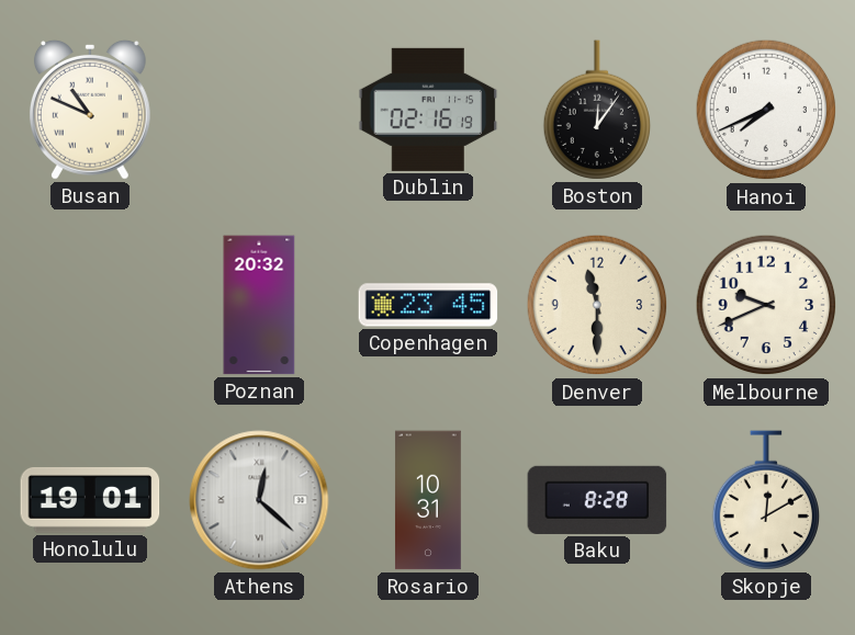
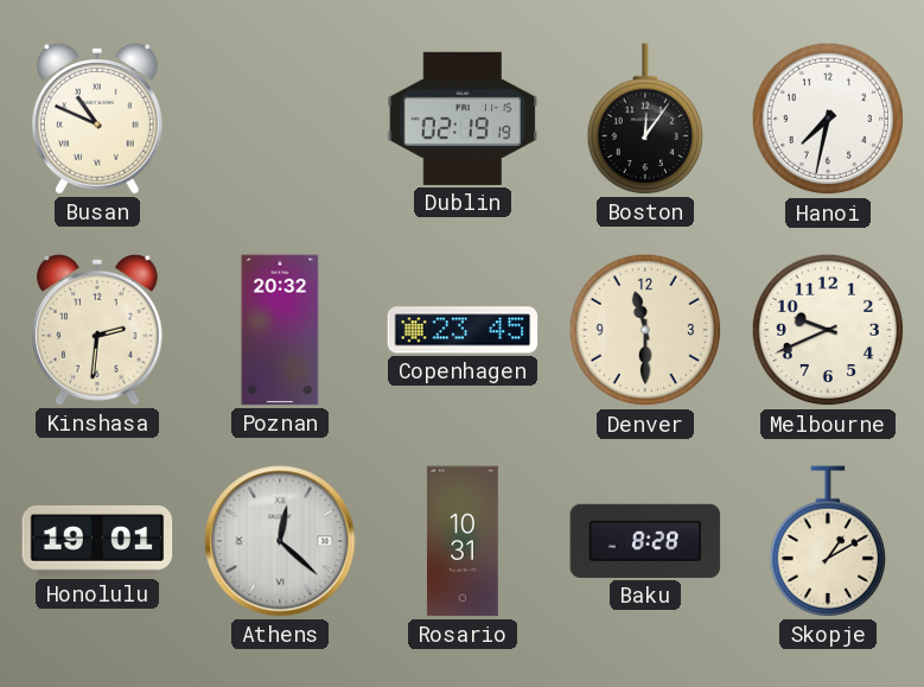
Dublin: 02:16 -> 02:19 (463, 119)
Hanoi: 7:41 -> 7:32 (828, 119)
Kinshasa: none -> 2:31 (97, 330)
Skopje: 12:10 -> 1:10 (827, 541)
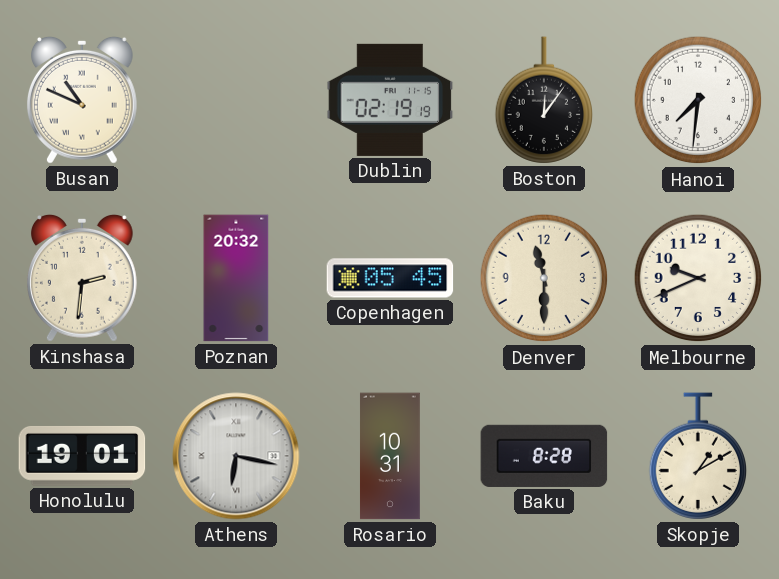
Hanoi: 7:32 -> 7:31 (698, 100)
Copenhagen: 23:45 -> 05:45 (390, 278)
Athens: 12:22 -> 6:17 (236, 456)
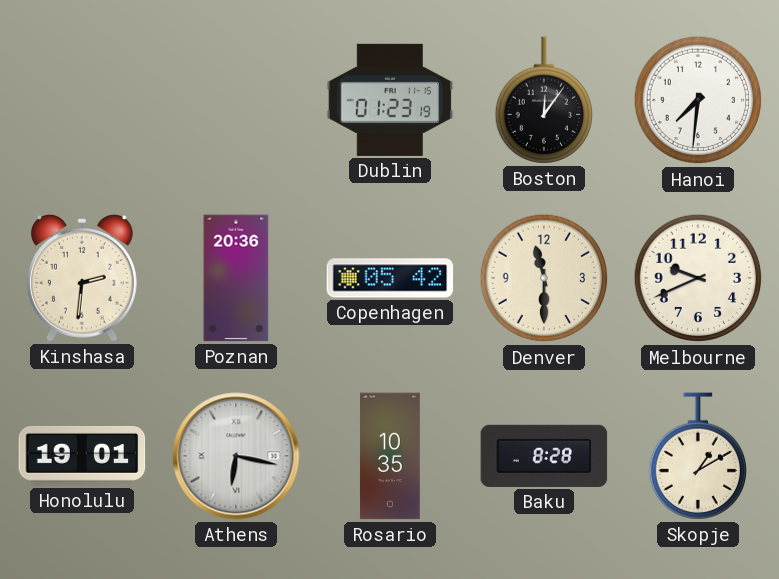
Busan: 10:49 -> none (82, 100)
Dublin: 02:19 -> 01:23 (390, 100)
Poznan: 20:32 -> 20:36 (236, 278)
Copenhagen: 05:45 -> 05:42 (390, 278)
Rosario: 10:31 -> 10:35 (390, 456)
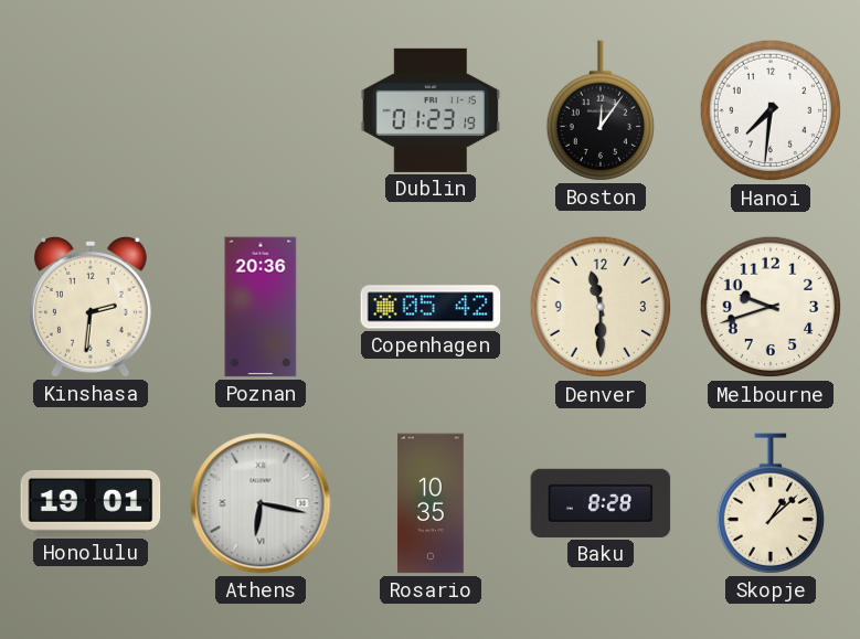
Melbourne: 9:41 -> 9:42 (771, 307)
Skopje: 1:10 -> 1:08 (769, 503)
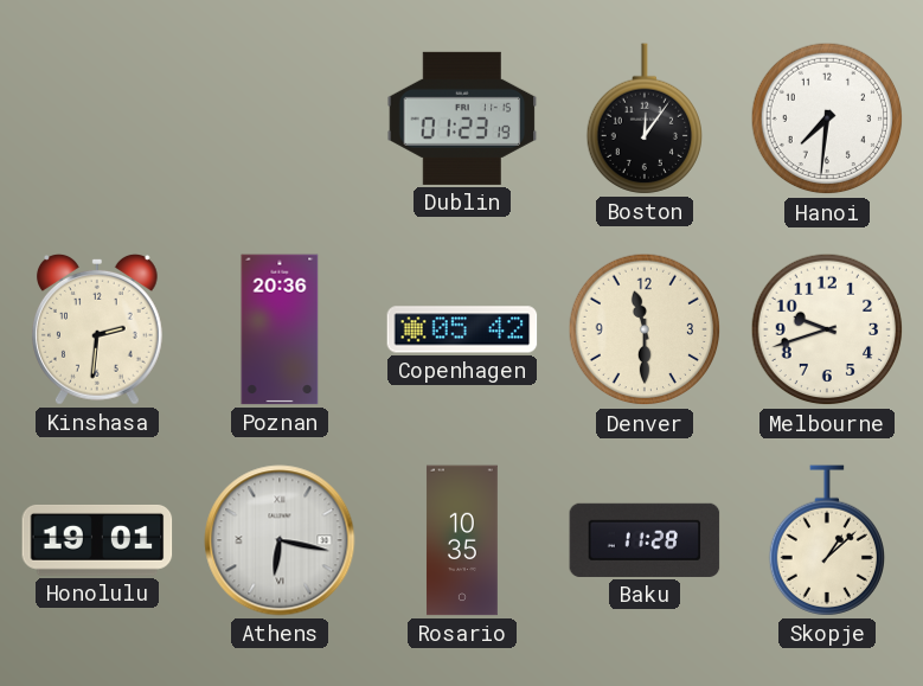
Baku: 8:28 -> 11:28 (645, 540)
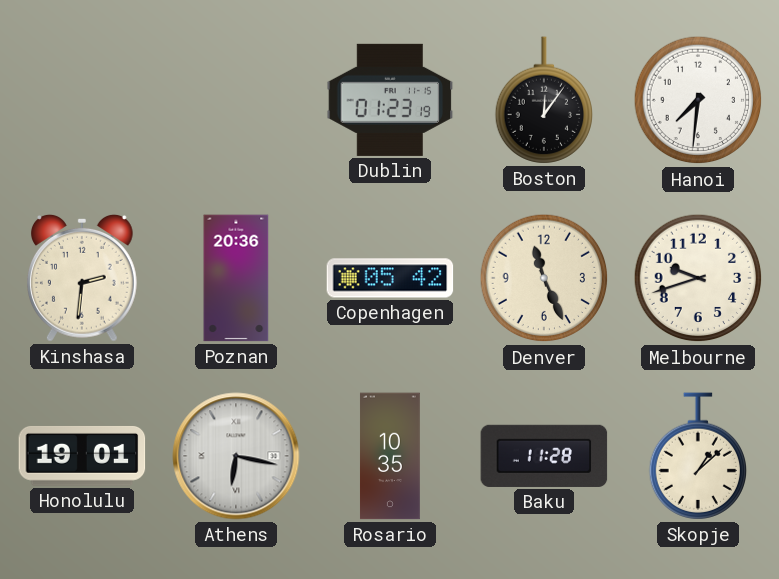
Denver: 11:30 -> 11:26 (544, 278)
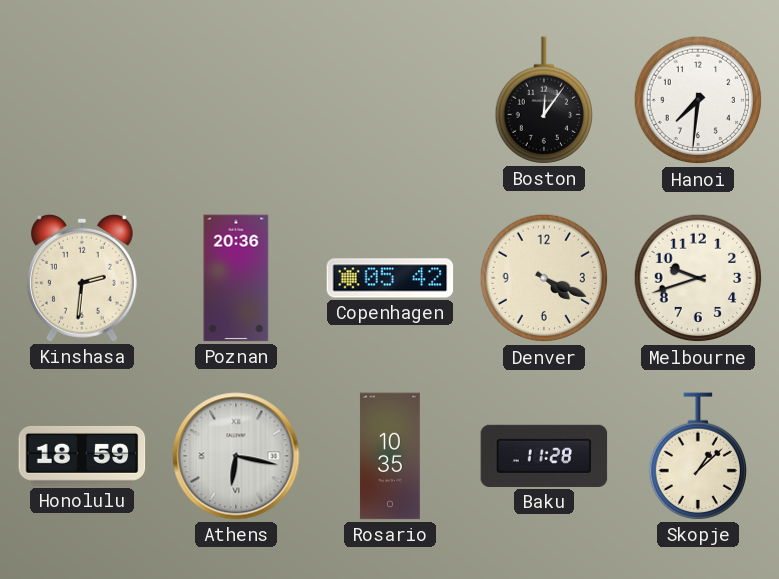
Dublin: 01:23 -> none (390, 100)
Denver: 11:26 -> 4:19 (544, 278)
Honolulu: 19:01 -> 18:59 (82, 456)
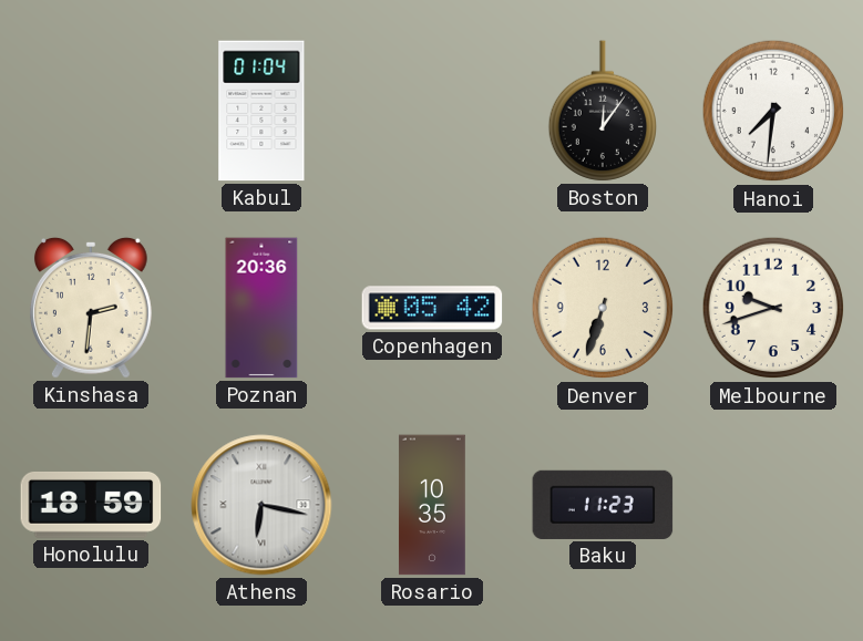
Kabul: none -> 01:04 (261, 111)
Denver: 4:19 -> 6:33 (603, 308)
Baku: 11:28 -> 11:23 (603, 505)
Skopje: 1:08 -> none (697, 456)
